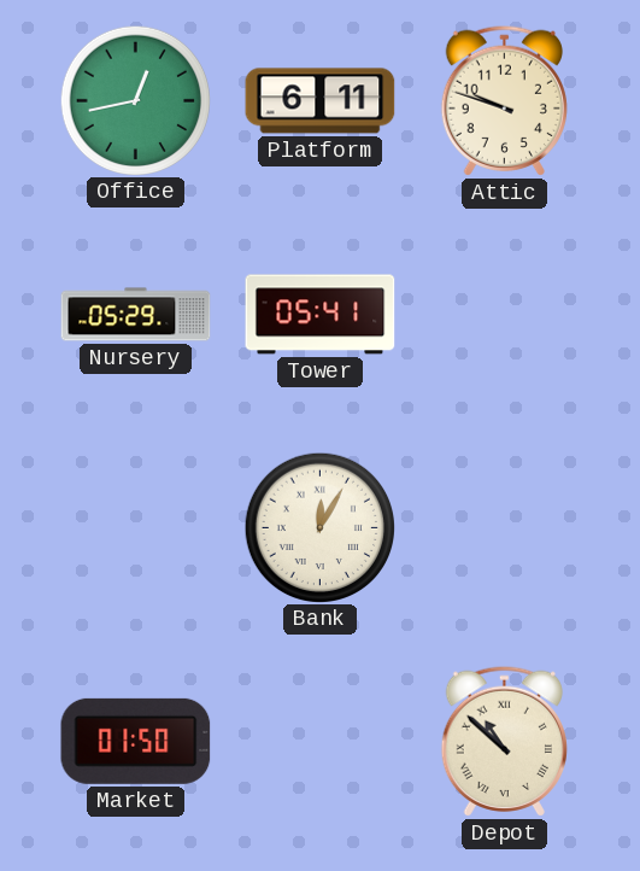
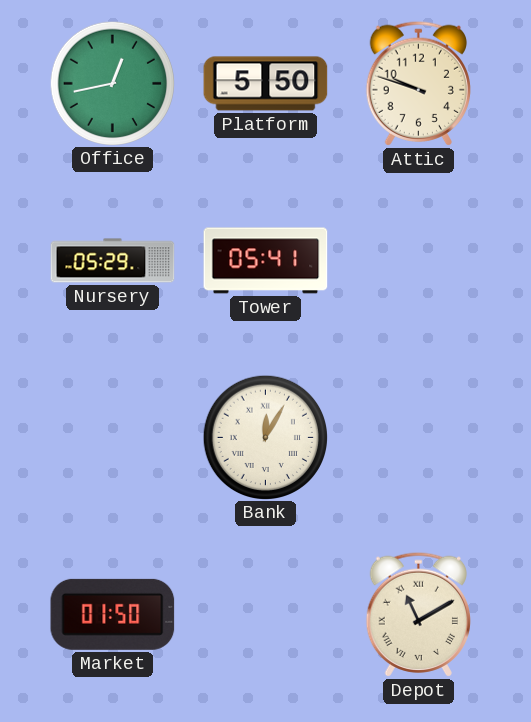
Platform: 6:11 -> 5:50 (266, 84)
Depot: 10:52 -> 11:10 (418, 614)
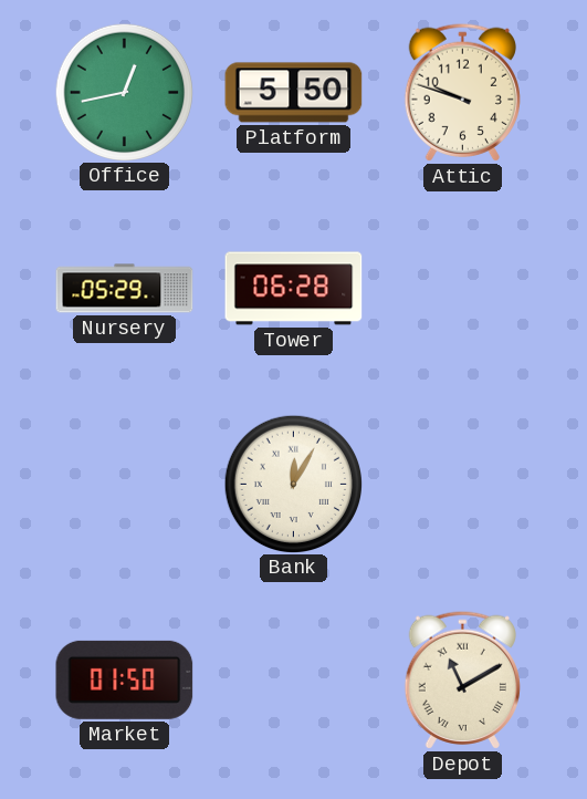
Tower: 05:41 -> 06:28 (294, 289)
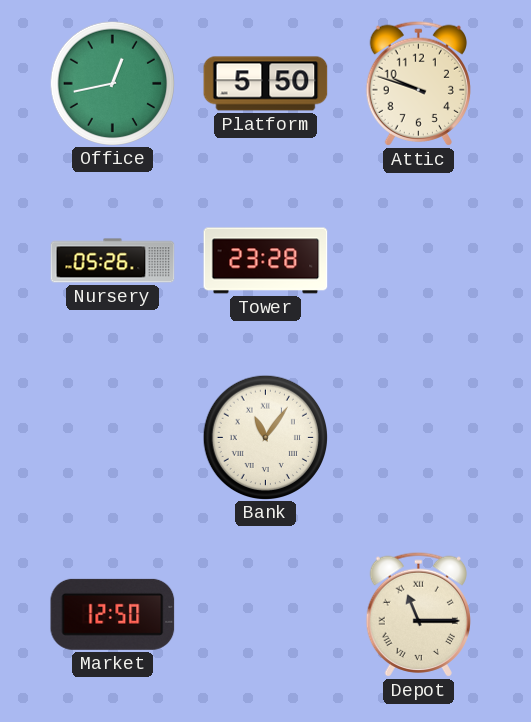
Nursery: 05:29 -> 05:26 (113, 261)
Tower: 06:28 -> 23:28 (266, 261)
Bank: 12:05 -> 11:06 (265, 437)
Market: 01:50 -> 12:50 (113, 614)
Depot: 11:10 -> 11:15 (418, 614)
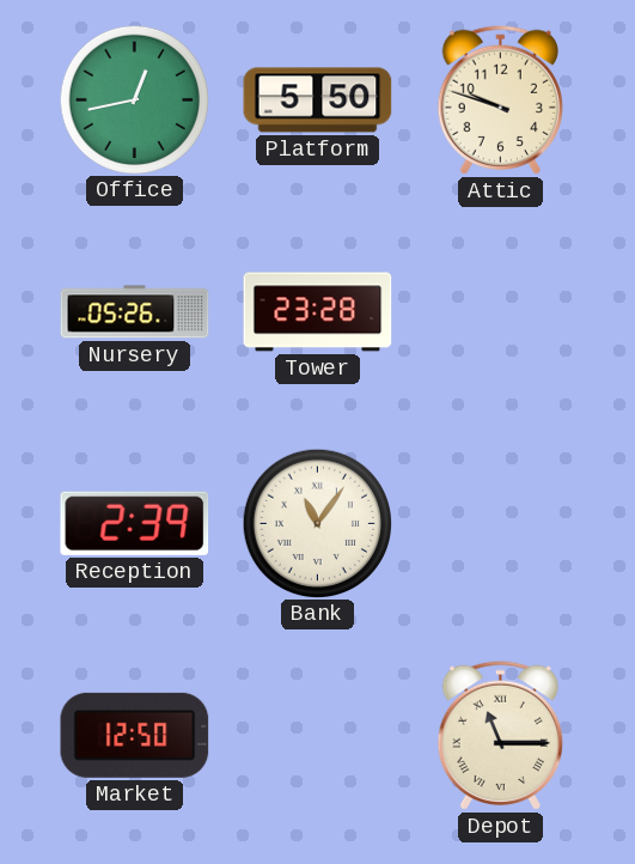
Reception: none -> 2:39 (135, 523)
